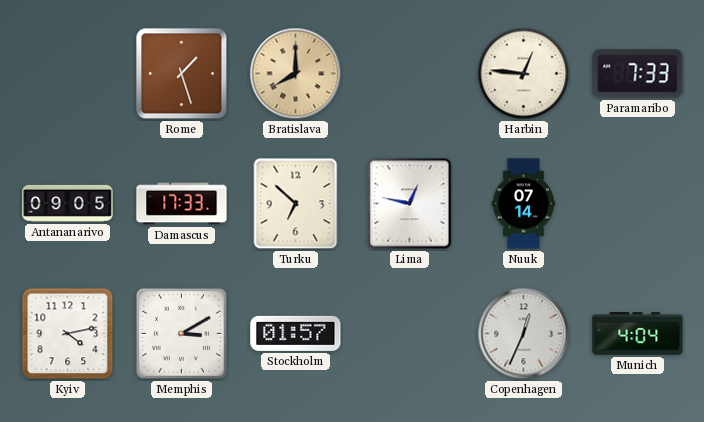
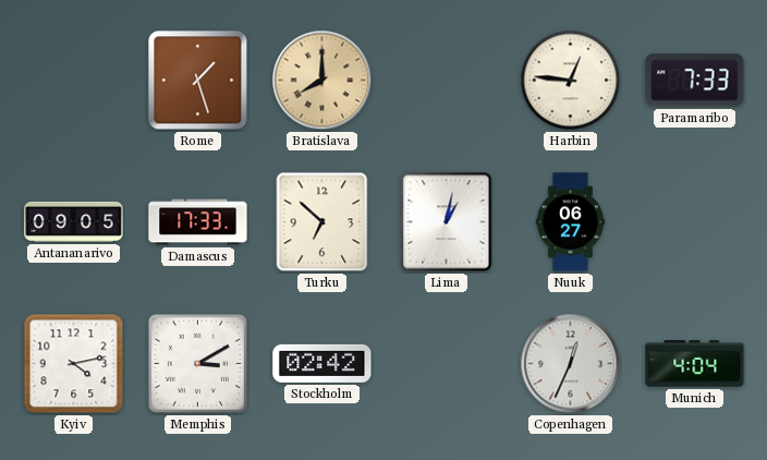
Lima: 12:47 -> 1:02 (447, 222)
Nuuk: 07:14 -> 06:27 (571, 222)
Stockholm: 01:57 -> 02:42 (322, 363)
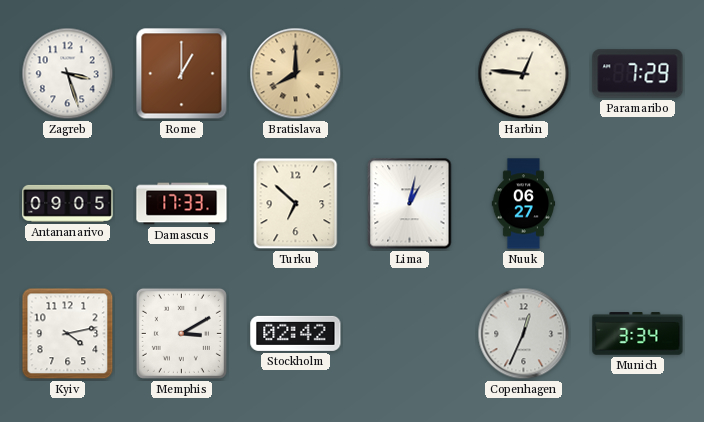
Zagreb: none -> 3:27 (68, 74)
Rome: 1:27 -> 1:00 (182, 74)
Paramaribo: 7:33 -> 7:29 (638, 74)
Munich: 4:04 -> 3:34 (638, 334)
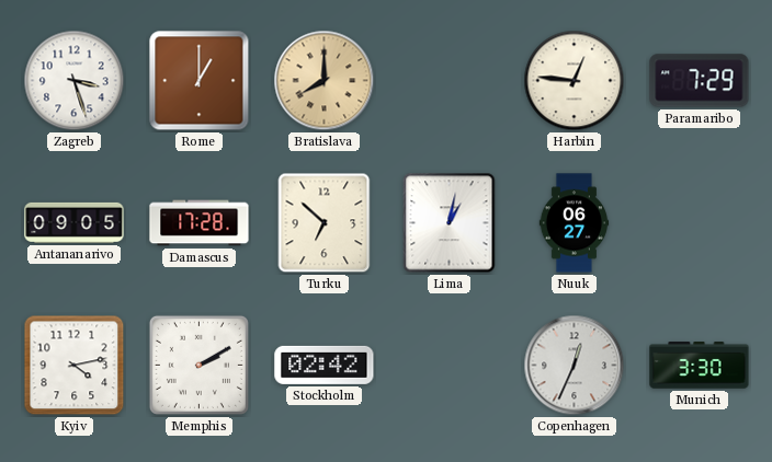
Damascus: 17:33 -> 17:28 (200, 223)
Memphis: 3:10 -> 2:10 (198, 365)
Munich: 3:34 -> 3:30 (700, 366)
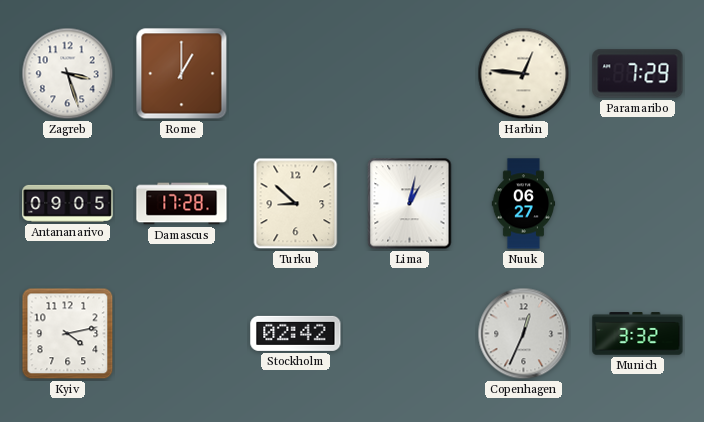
Bratislava: 8:00 -> none (325, 81)
Turku: 6:52 -> 8:52 (296, 204)
Memphis: 2:10 -> none (198, 365)
Munich: 3:30 -> 3:32 (638, 334)
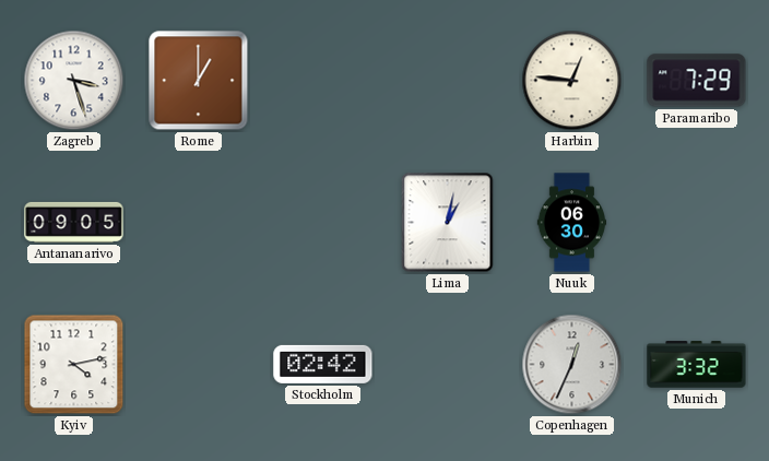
Damascus: 17:28 -> none (182, 204)
Turku: 8:52 -> none (296, 204)
Nuuk: 06:27 -> 06:30 (572, 223)
